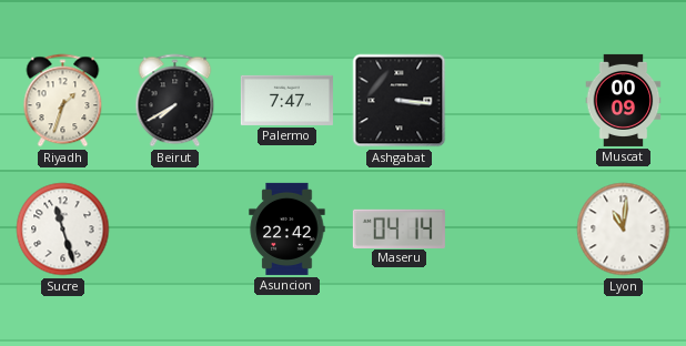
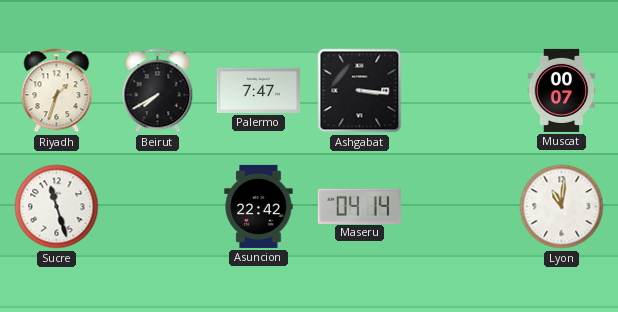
Muscat: 00:09 -> 00:07 (562, 90)
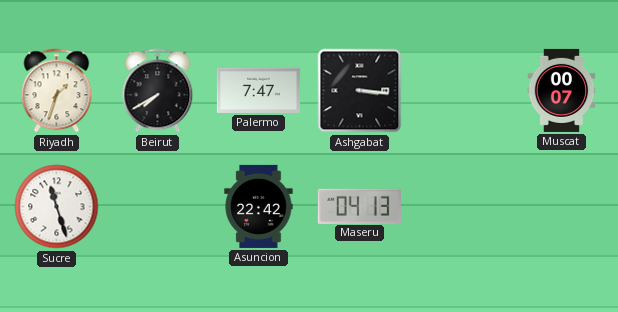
Maseru: 04:14 -> 04:13 (359, 206)
Lyon: 11:01 -> none (562, 207)
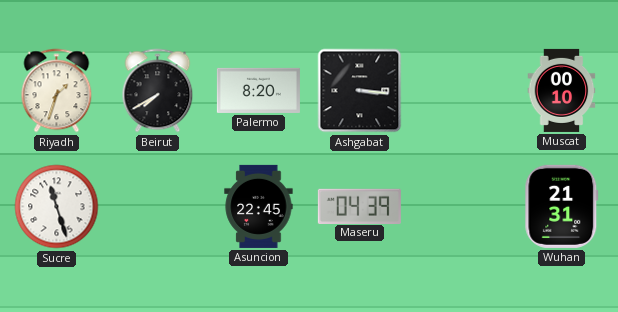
Palermo: 7:47 -> 8:20 (258, 90)
Muscat: 00:07 -> 00:10 (562, 90)
Asuncion: 22:42 -> 22:45 (259, 206)
Maseru: 04:13 -> 04:39 (359, 206)
Wuhan: none -> 21:31 (562, 206)
